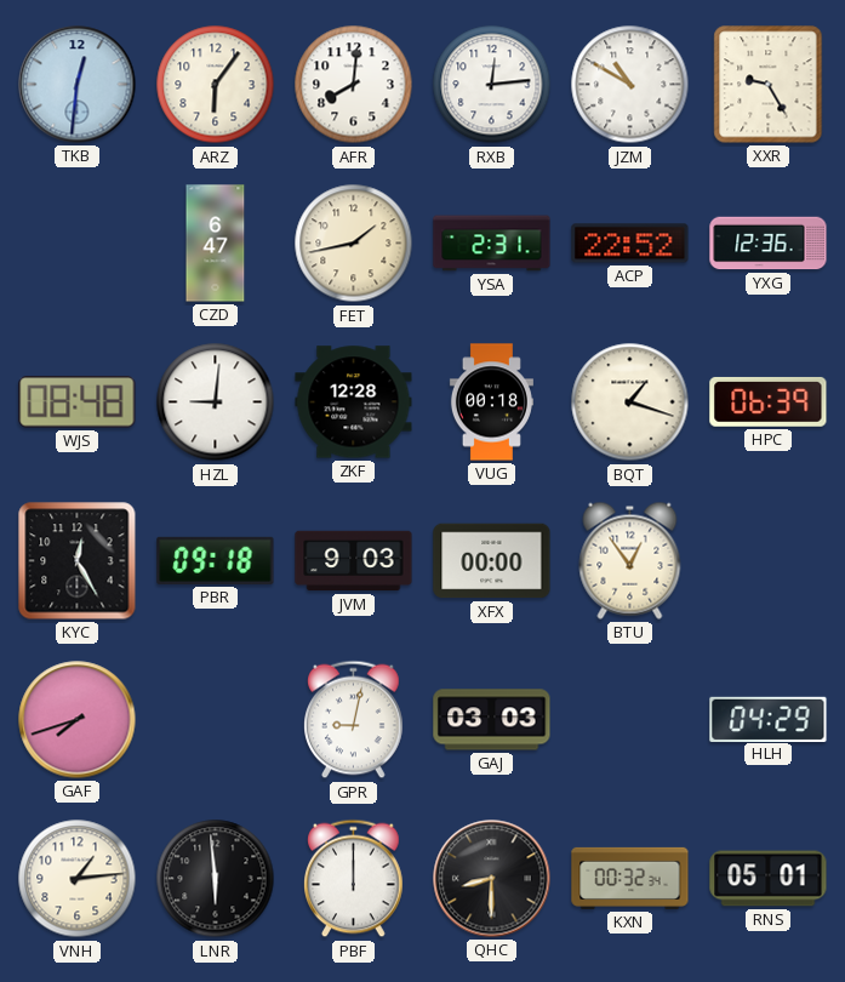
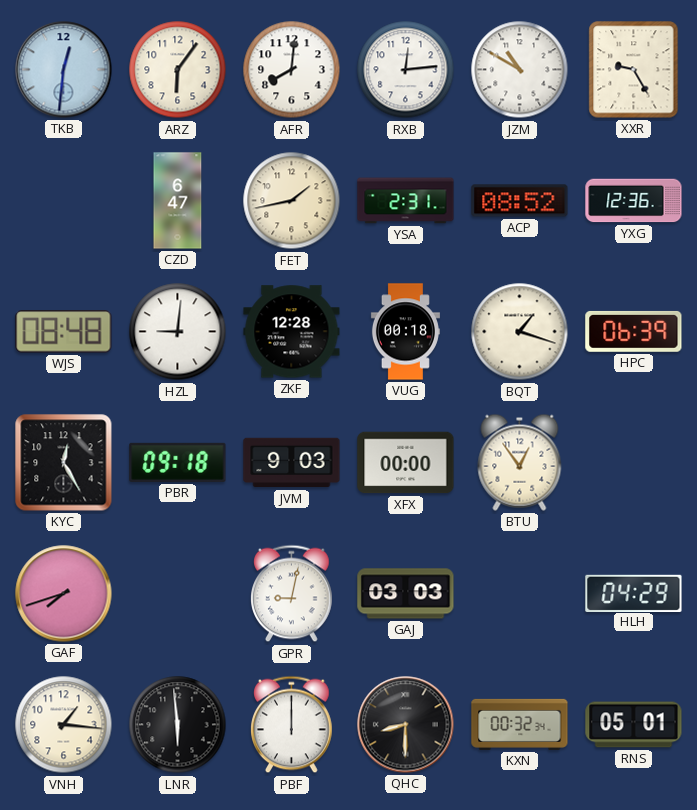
ACP: 22:52 -> 08:52 (520, 201)
VNH: 1:14 -> 1:16 (64, 725)
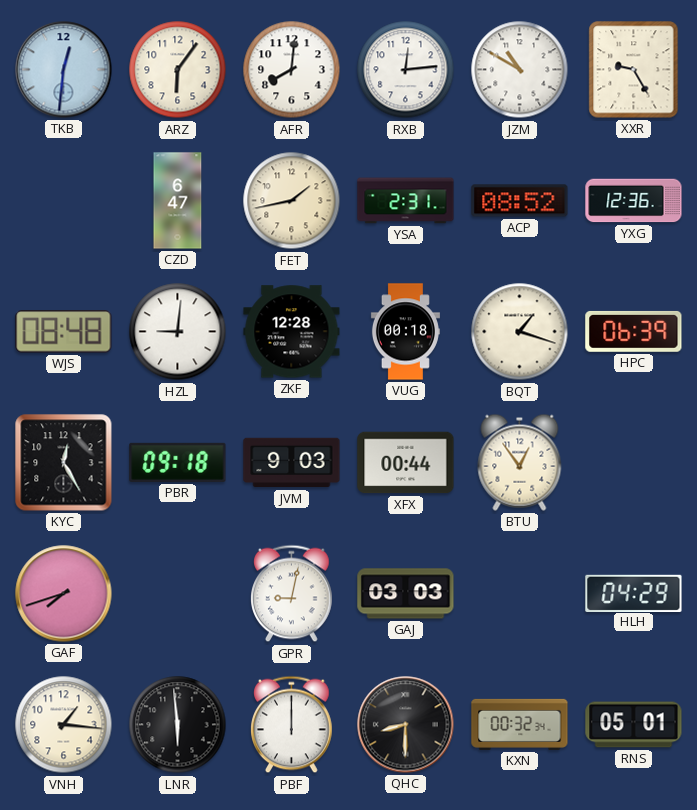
XFX: 00:00 -> 00:44 (406, 463)
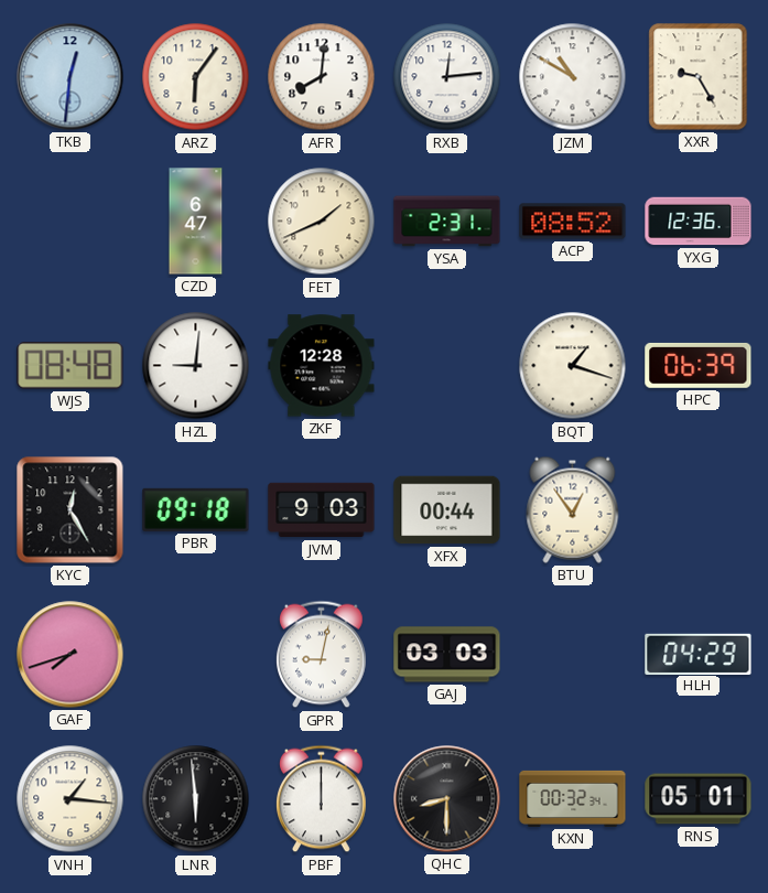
FET: 1:43 -> 1:41 (322, 222)
VUG: 00:18 -> none (405, 332)
